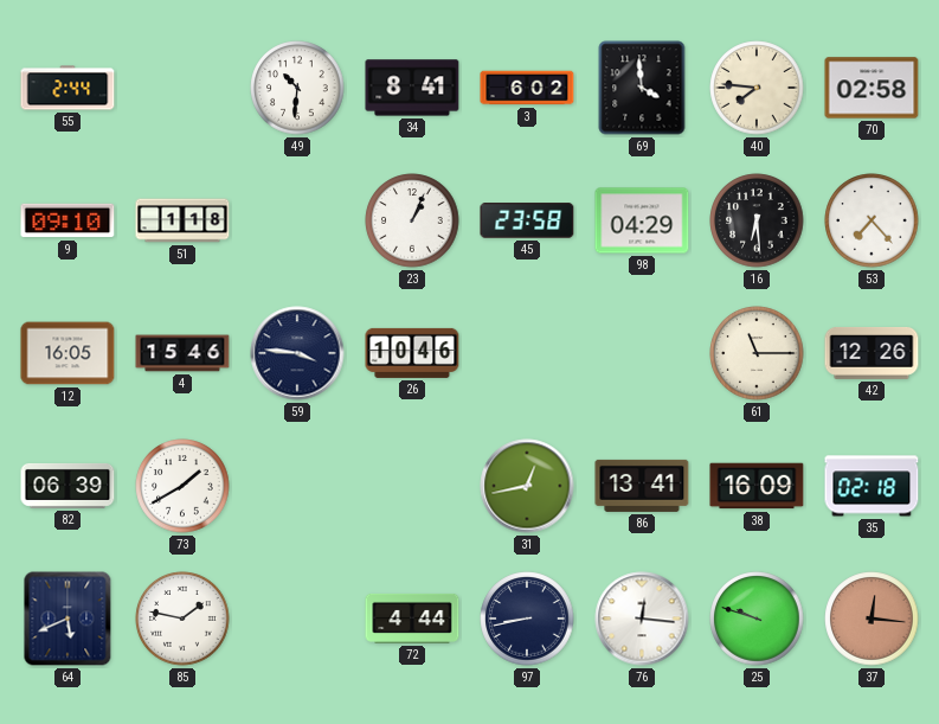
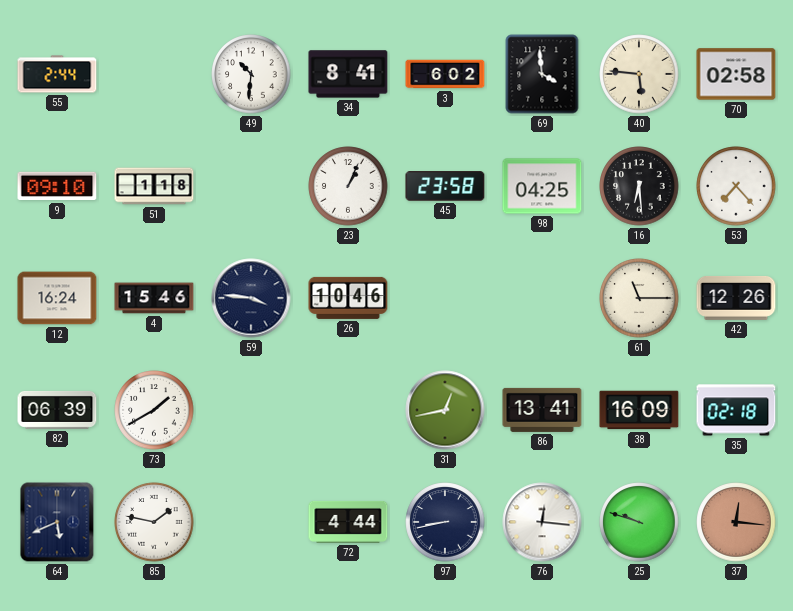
40: 7:46 -> 5:46 (639, 74)
98: 04:29 -> 04:25 (542, 186)
12: 16:05 -> 16:24 (57, 298)
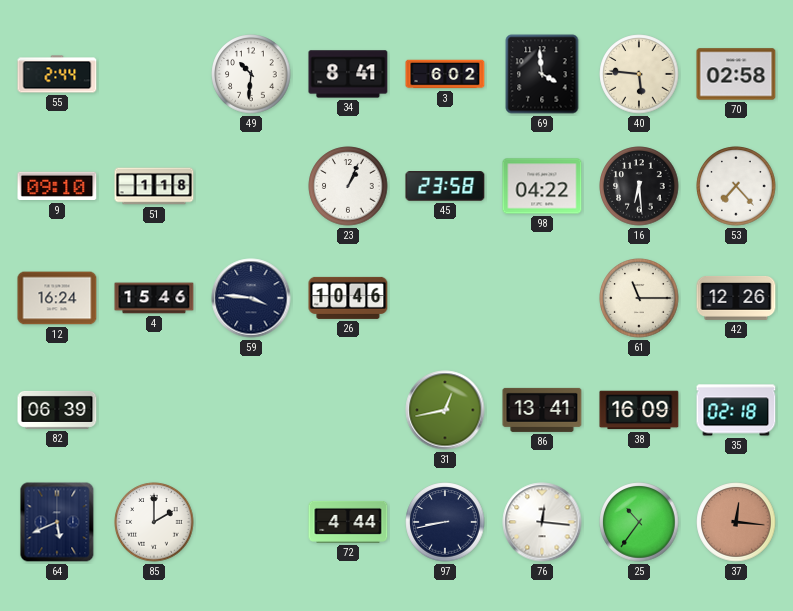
98: 04:25 -> 04:22 (542, 186)
73: 1:40 -> none (154, 410)
85: 1:47 -> 2:00 (154, 522)
25: 9:48 -> 10:36 (639, 522)
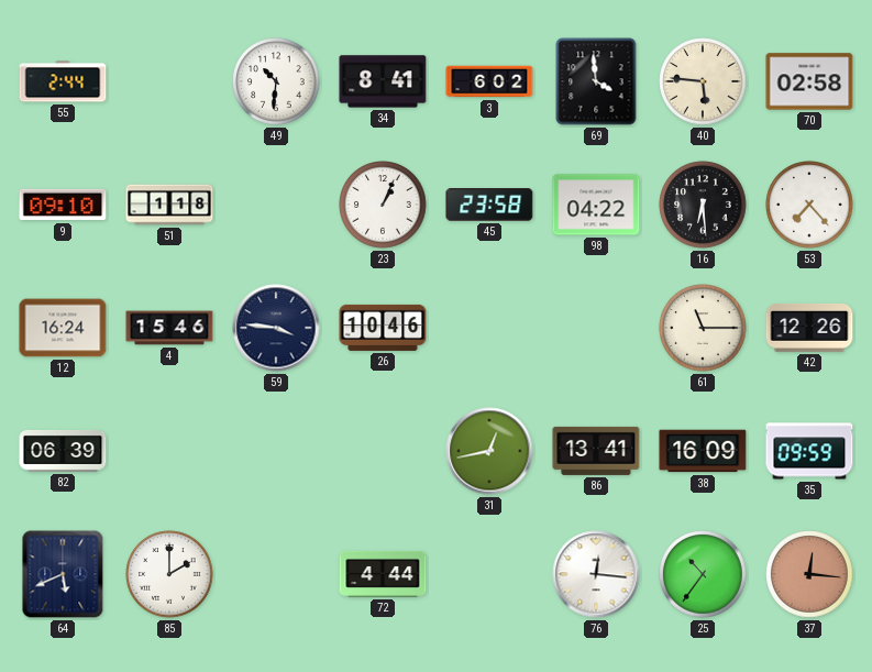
35: 02:18 -> 09:59 (809, 451)
97: 8:43 -> none (445, 522)
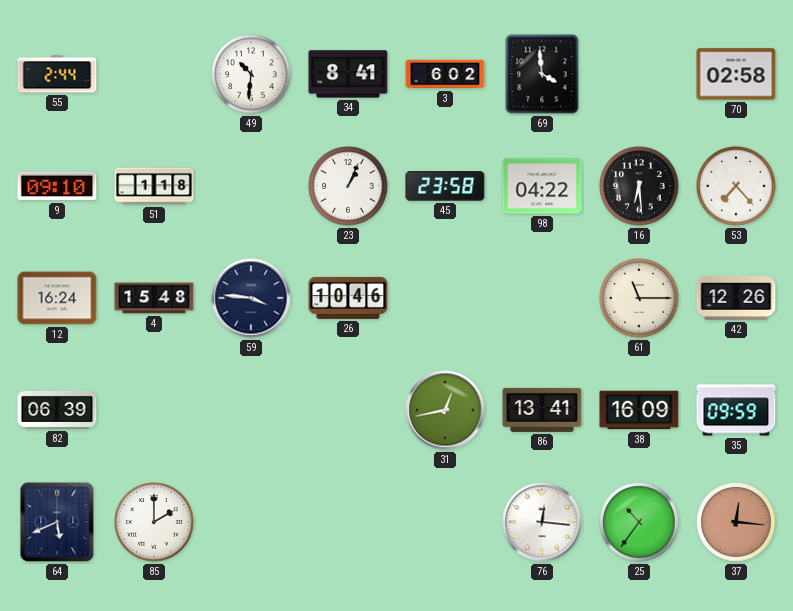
40: 5:46 -> none (703, 81)
4: 15:46 -> 15:48 (154, 298)
72: 4:44 -> none (383, 574)
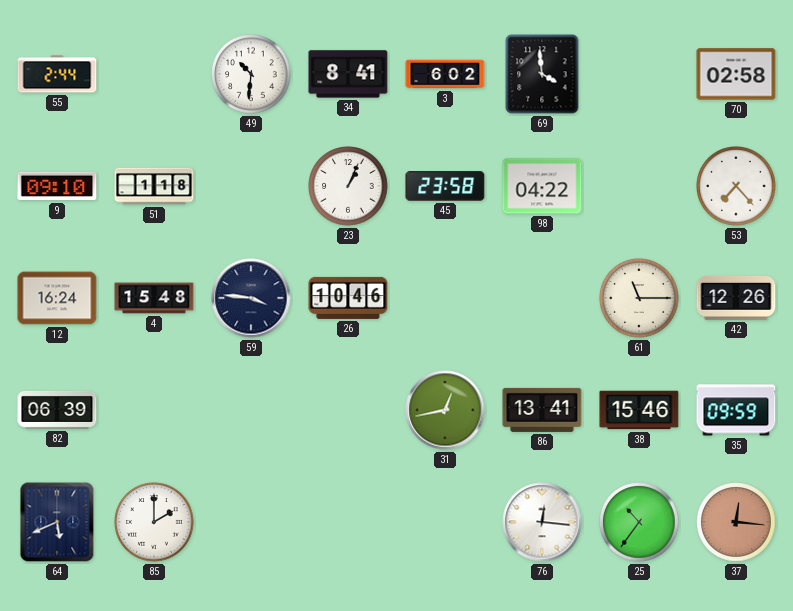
16: 6:29 -> none (639, 186)
38: 16:09 -> 15:46 (639, 410)
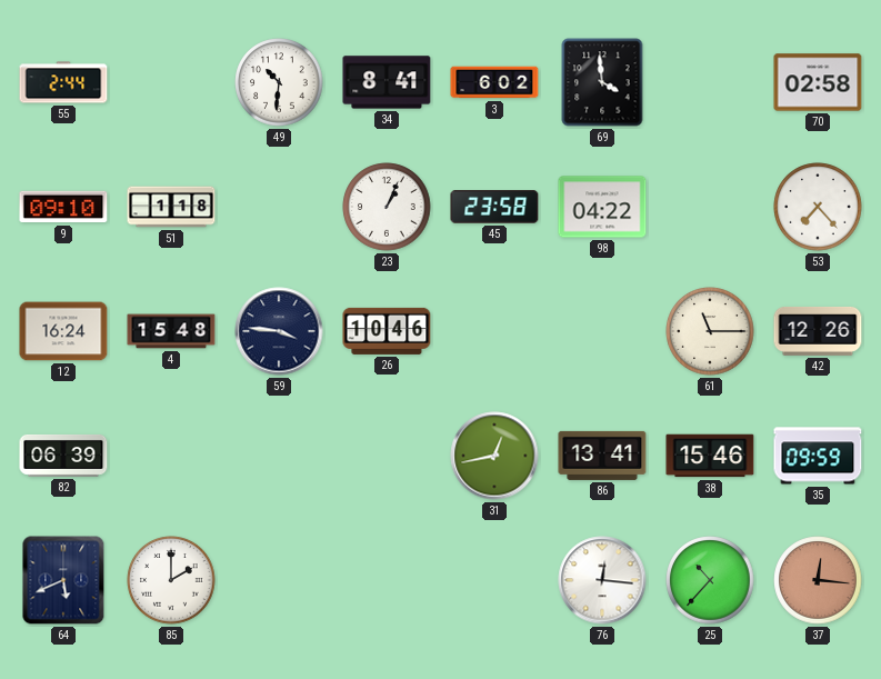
25: 10:36 -> 10:37 (710, 580)
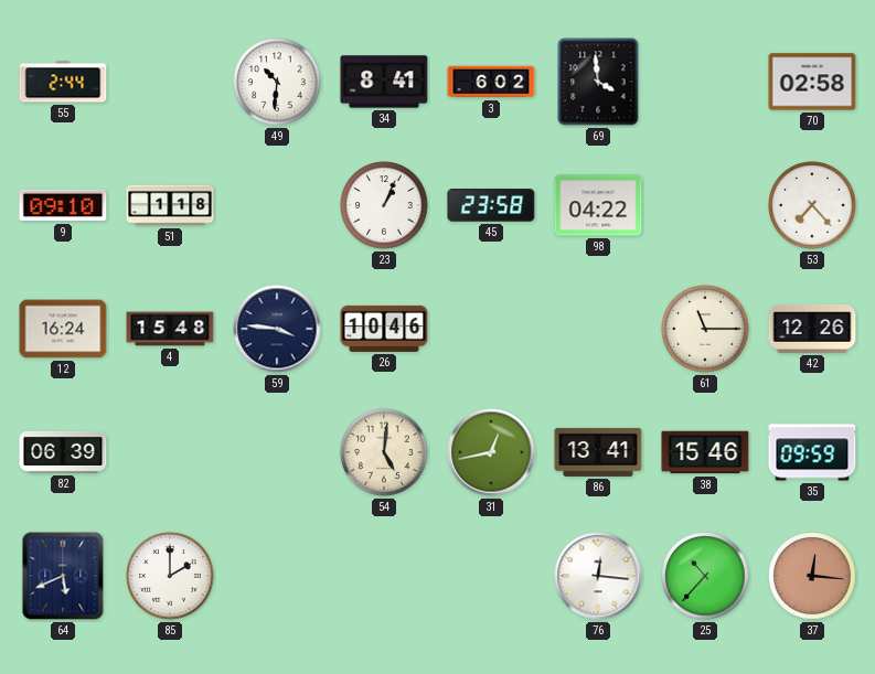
54: none -> 5:01 (384, 452)
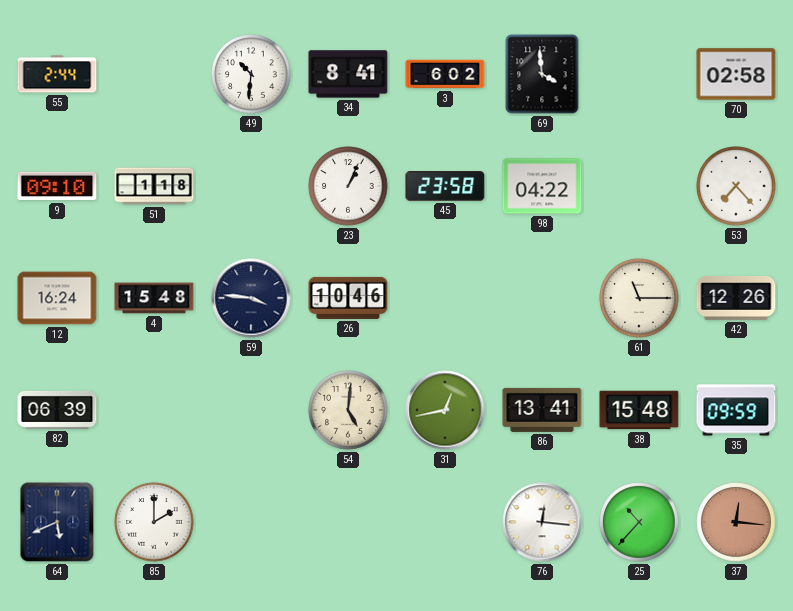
38: 15:46 -> 15:48 (639, 410)
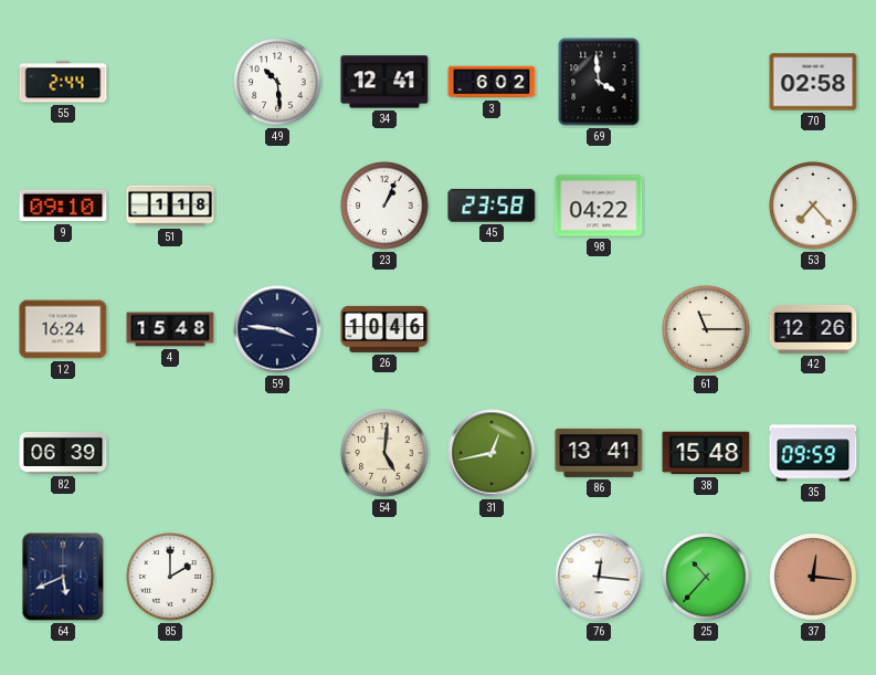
49: 10:31 -> 10:29 (277, 82)
34: 8:41 -> 12:41 (384, 82)
